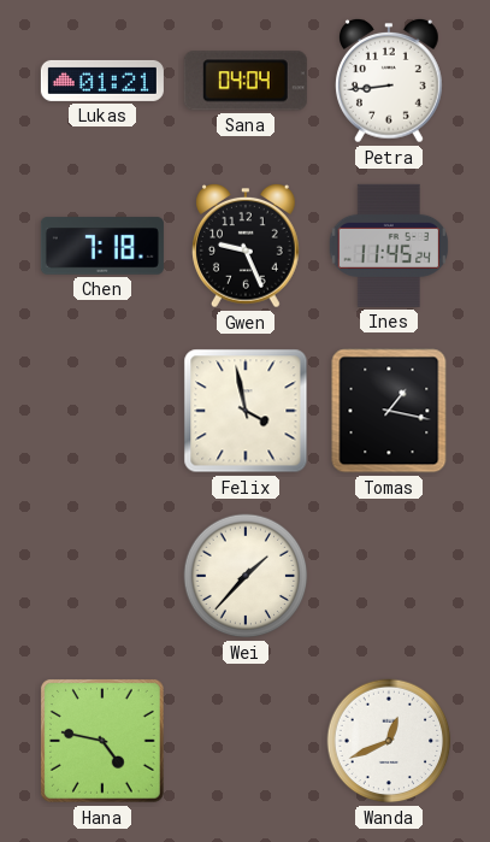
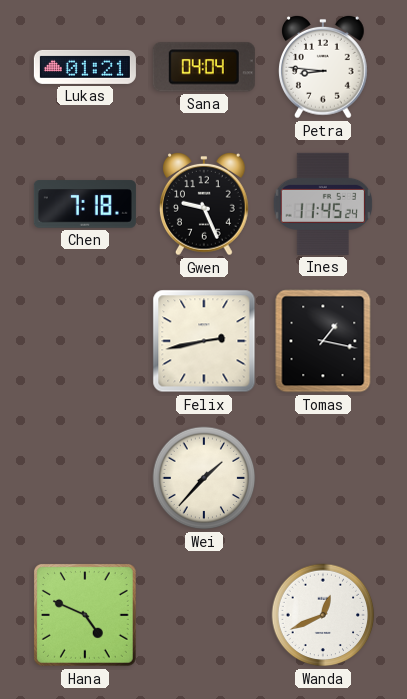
Petra: 8:44 -> 8:46 (324, 67)
Felix: 3:58 -> 2:43 (204, 341)
Hana: 4:47 -> 4:49 (86, 616)
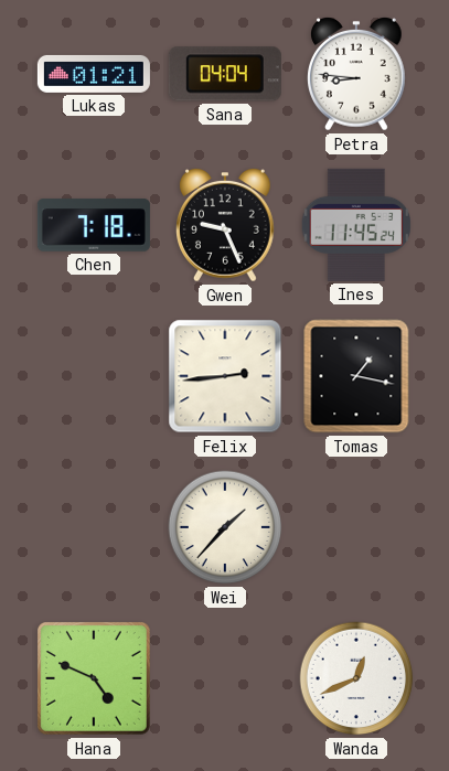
Felix: 2:43 -> 2:44 (225, 376)
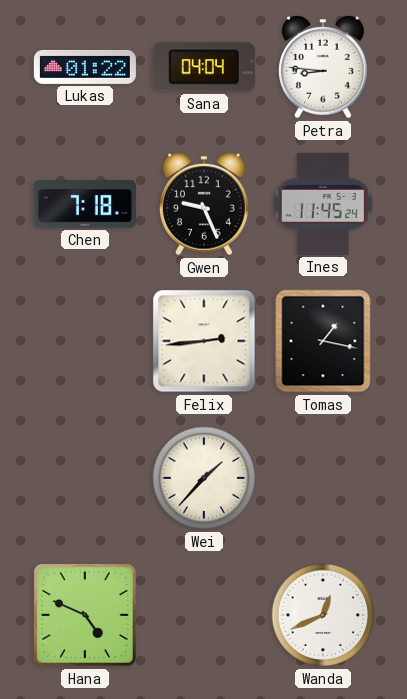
Lukas: 01:21 -> 01:22 (85, 67)
